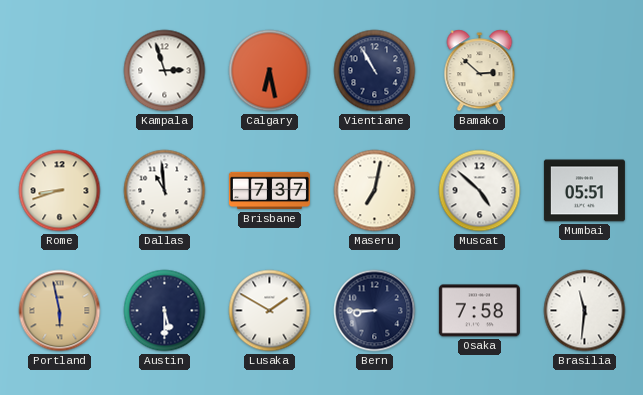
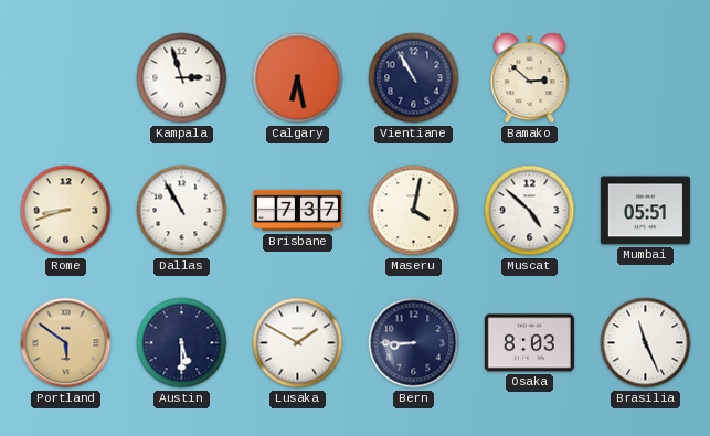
Dallas: 10:59 -> 10:55 (182, 211)
Maseru: 7:02 -> 4:02 (414, 211)
Portland: 5:58 -> 5:51 (66, 343)
Osaka: 7:58 -> 8:03 (529, 343)
Brasilia: 11:31 -> 11:26 (646, 343)
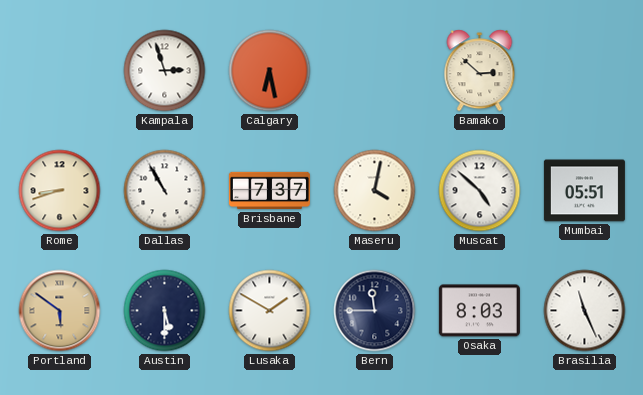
Vientiane: 10:55 -> none (414, 78)
Bern: 8:45 -> 11:45 (375, 311)
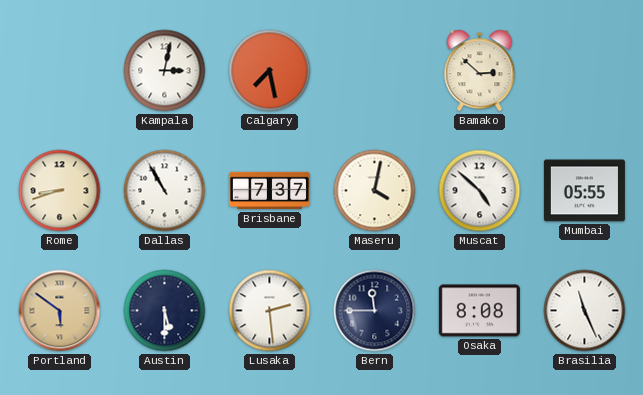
Kampala: 2:57 -> 3:02 (165, 71)
Calgary: 6:28 -> 7:28 (270, 71)
Mumbai: 05:51 -> 05:55 (584, 191)
Lusaka: 1:50 -> 2:29 (270, 311)
Osaka: 8:03 -> 8:08 (479, 311)
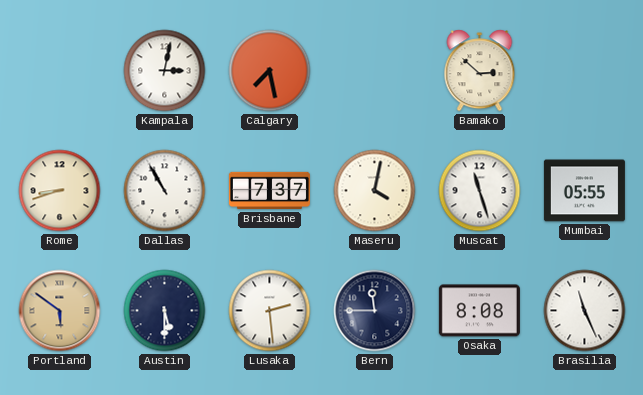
Muscat: 4:52 -> 11:27 (480, 191)
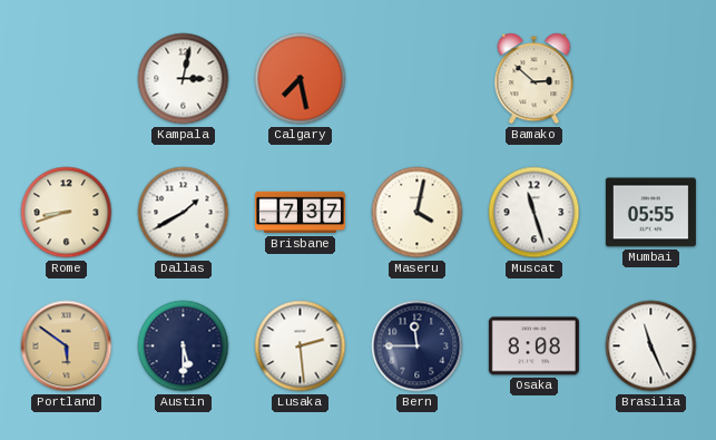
Dallas: 10:55 -> 1:40 (184, 213)
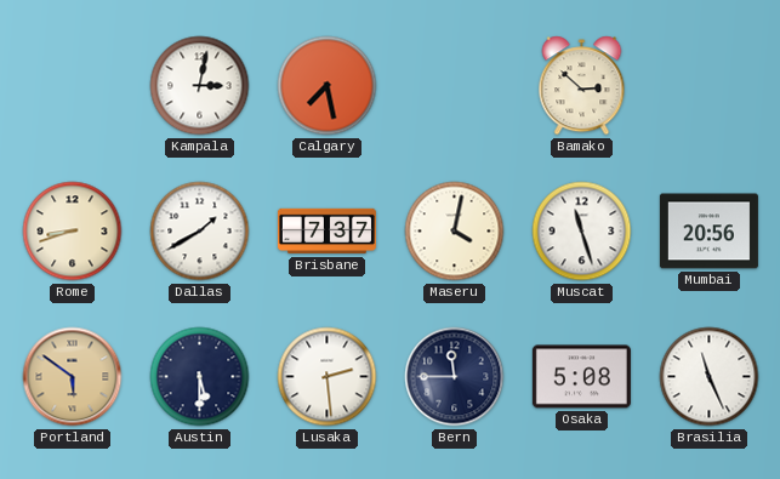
Mumbai: 05:55 -> 20:56 (708, 232)
Osaka: 8:08 -> 5:08 (581, 377)
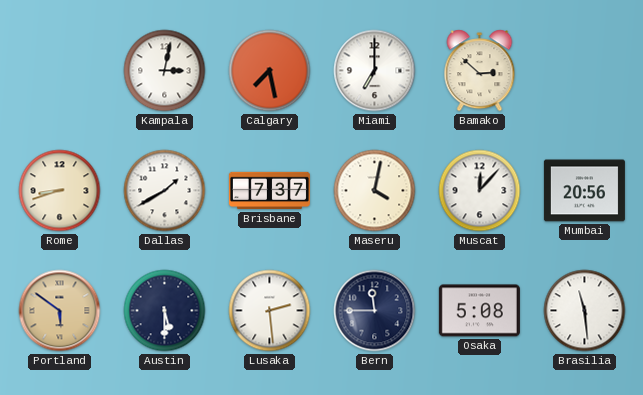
Miami: none -> 7:00 (375, 71)
Muscat: 11:27 -> 12:07 (480, 191)
Brasilia: 11:26 -> 11:29 (585, 311)
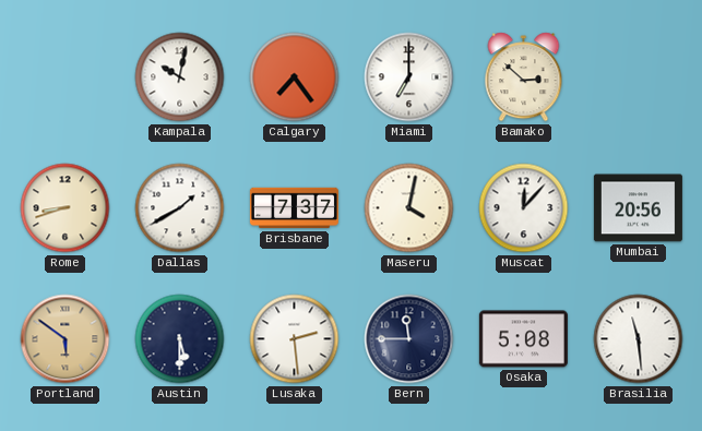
Kampala: 3:02 -> 10:02 (180, 77)
Calgary: 7:28 -> 7:24 (295, 77)
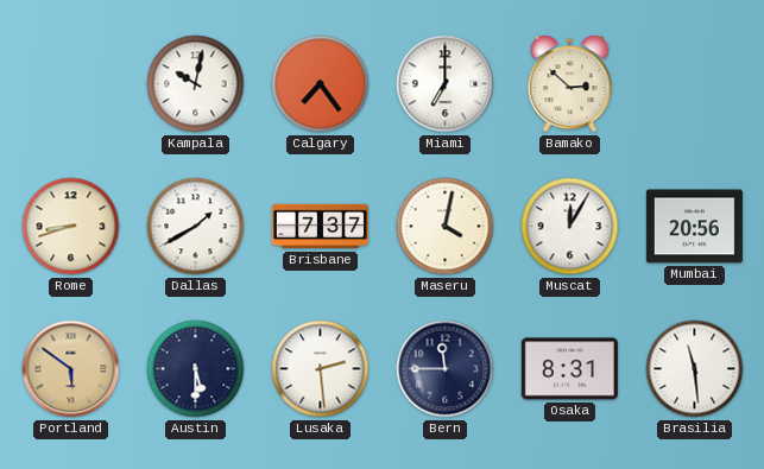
Muscat: 12:07 -> 12:05 (570, 227)
Osaka: 5:08 -> 8:31 (569, 369)
